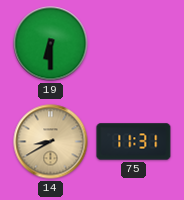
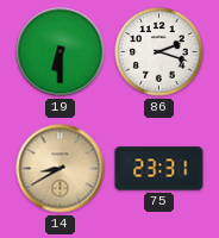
86: none -> 2:18 (159, 52)
75: 11:31 -> 23:31 (159, 169)
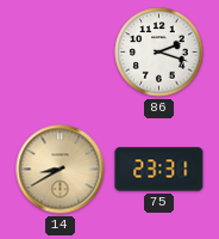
19: 6:30 -> none (61, 52)
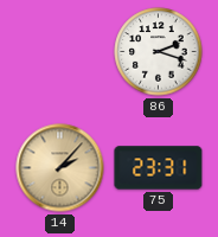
14: 8:40 -> 2:07 (60, 168)
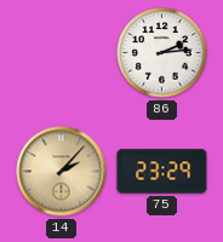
86: 2:18 -> 2:14 (162, 53)
75: 23:31 -> 23:29 (162, 172)
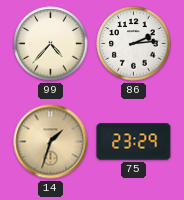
99: none -> 4:37 (51, 44)
14: 2:07 -> 1:33 (51, 142)
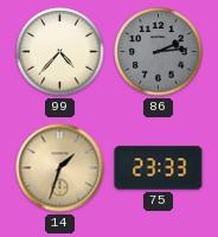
86 dial: white -> grey (159, 52)
75: 23:29 -> 23:33 (159, 168)
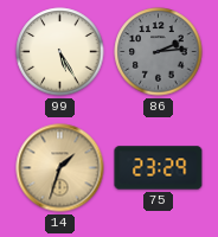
99: 4:37 -> 5:25 (60, 52)
75: 23:33 -> 23:29 (159, 168)
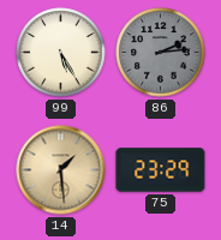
14: 1:33 -> 1:29 (61, 170)
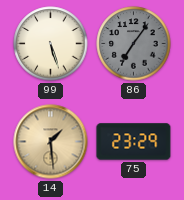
99: 5:25 -> 5:27 (51, 44)
86: 2:14 -> 7:06 (134, 44)
